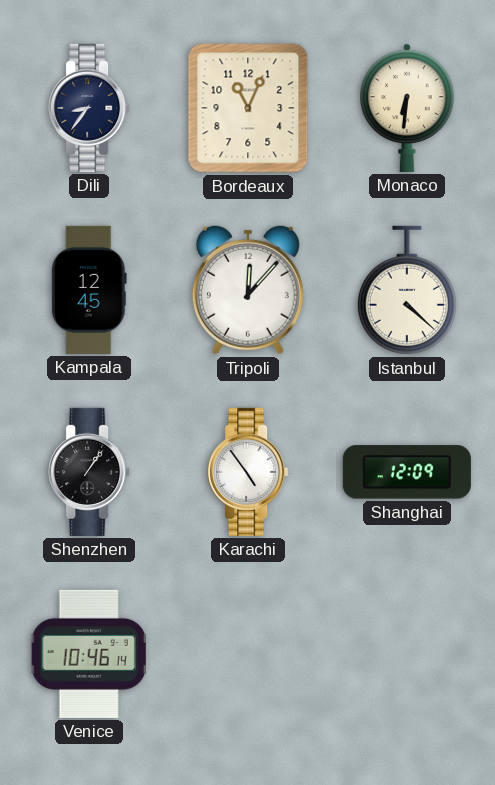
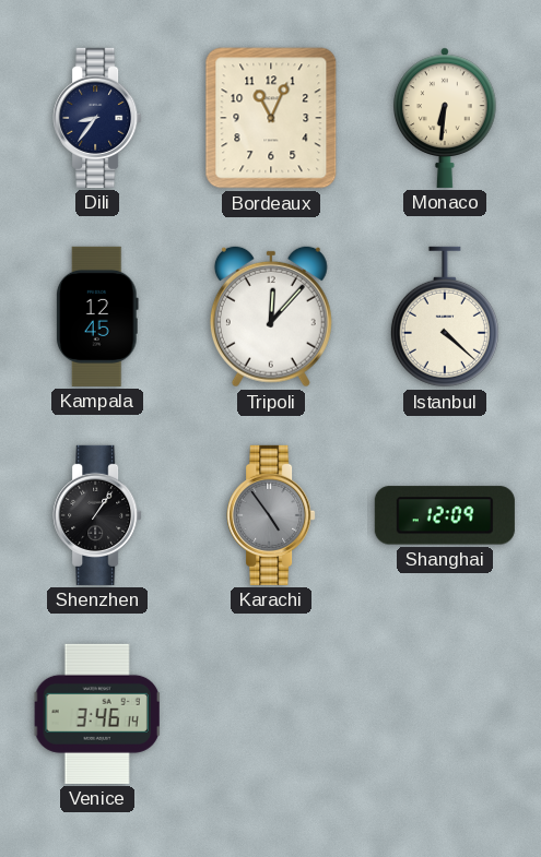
Karachi dial: white -> grey (271, 515)
Venice: 10:46 -> 3:46 (97, 714)
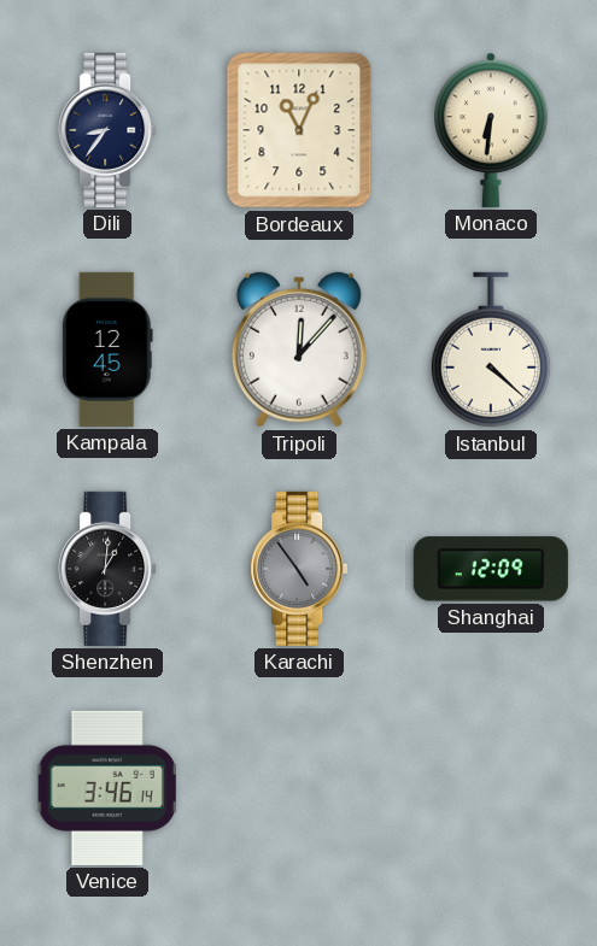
Shenzhen: 1:06 -> 1:01 (107, 569)
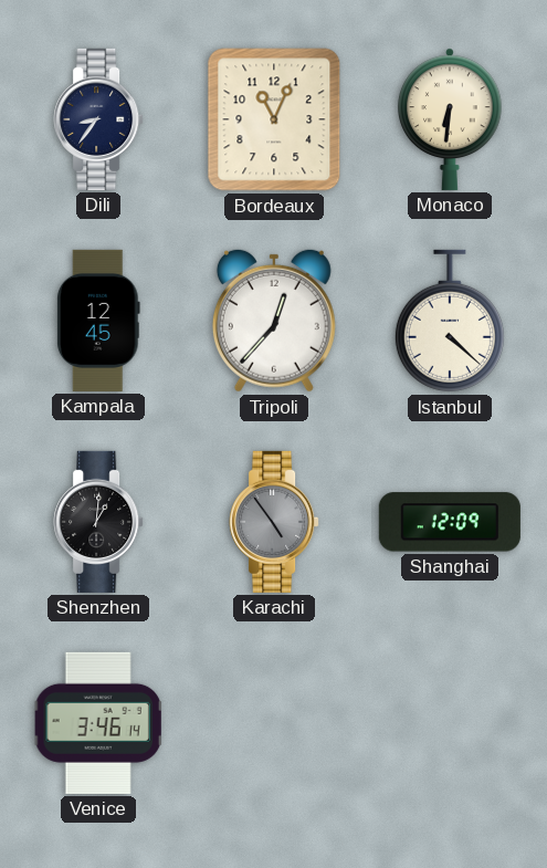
Tripoli: 12:07 -> 12:37 (274, 321)
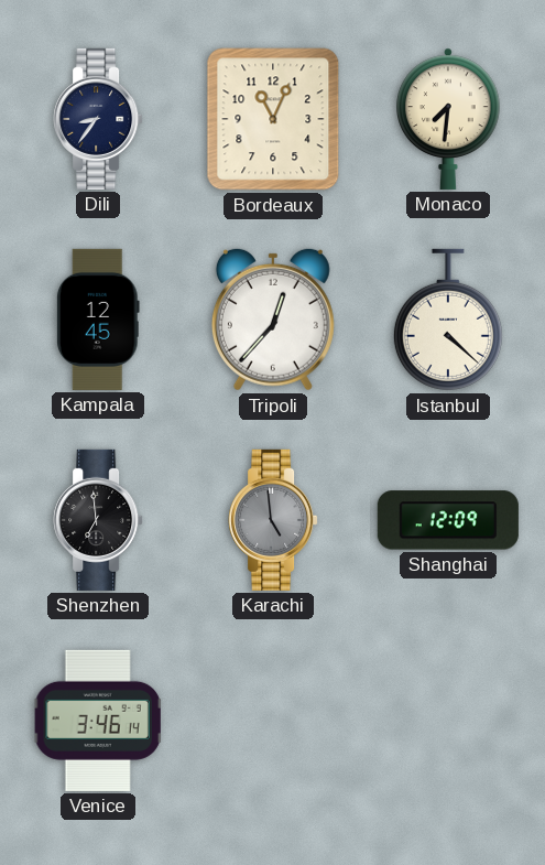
Monaco: 6:31 -> 7:31 (449, 119)
Shenzhen: 1:01 -> 6:59 (98, 520)
Karachi: 4:54 -> 4:59 (273, 520)
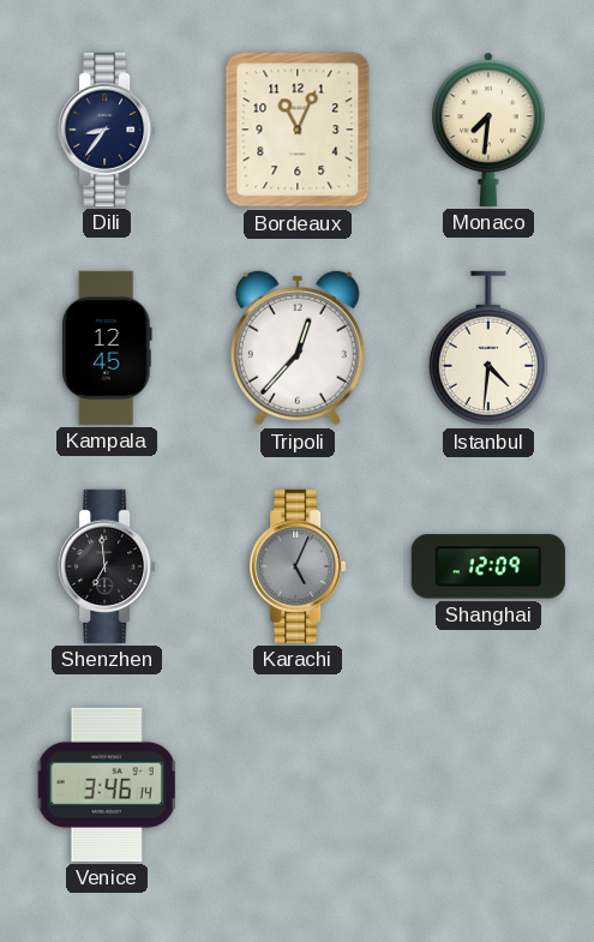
Istanbul: 4:22 -> 4:31 (488, 348)
Karachi: 4:59 -> 5:04 (298, 566)
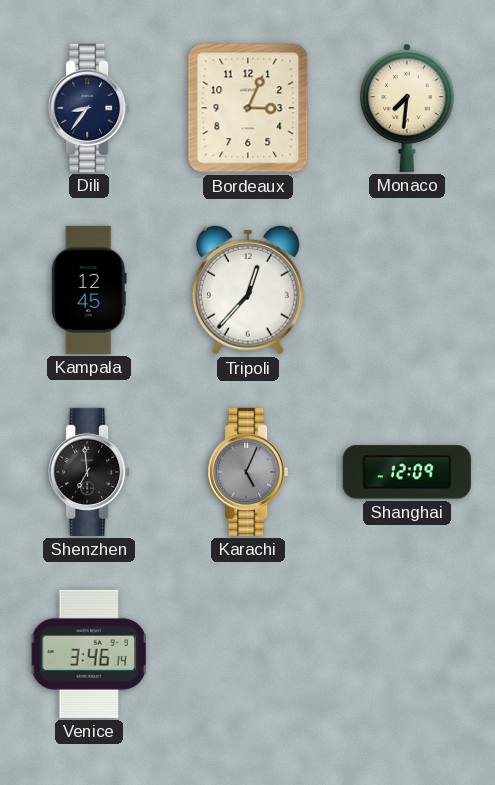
Bordeaux: 11:04 -> 3:04 (248, 108)
Istanbul: 4:31 -> none (488, 348)
